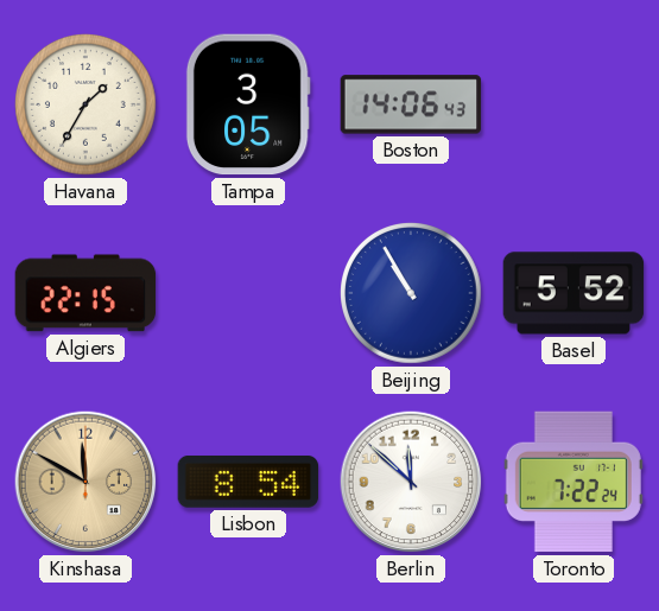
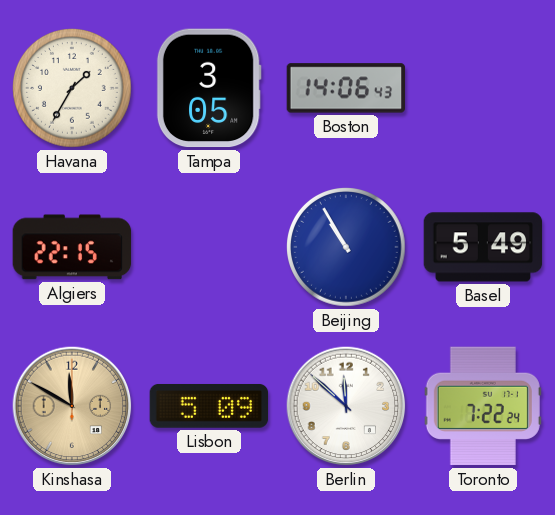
Basel: 5:52 -> 5:49 (483, 247)
Lisbon: 8:54 -> 5:09 (209, 406)
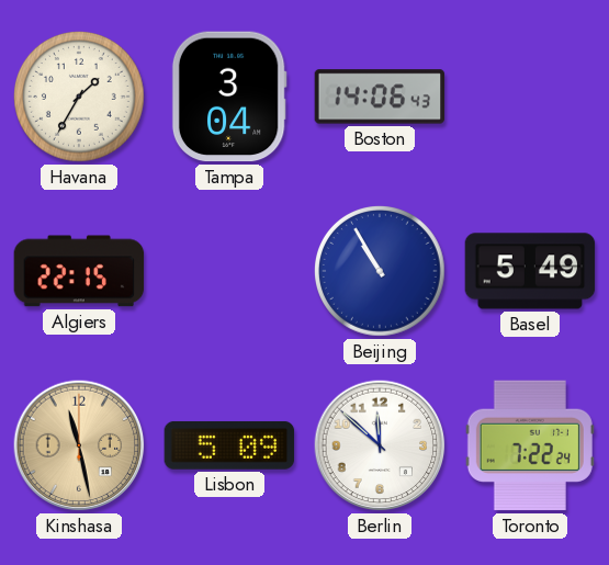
Tampa: 3:05 -> 3:04 (229, 97)
Kinshasa: 11:50 -> 11:28 (79, 445)
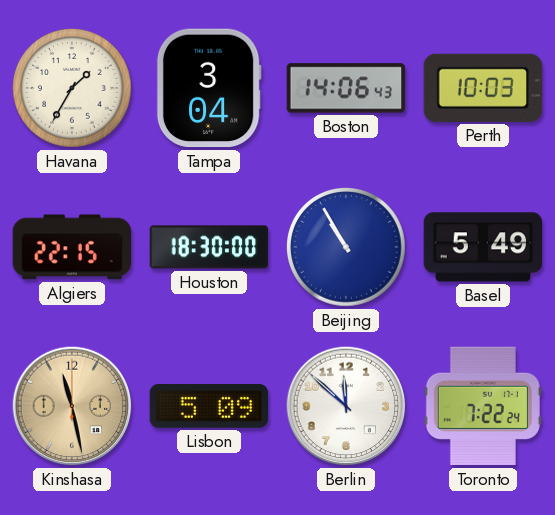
Perth: none -> 10:03 (483, 88)
Houston: none -> 18:30 (209, 247)
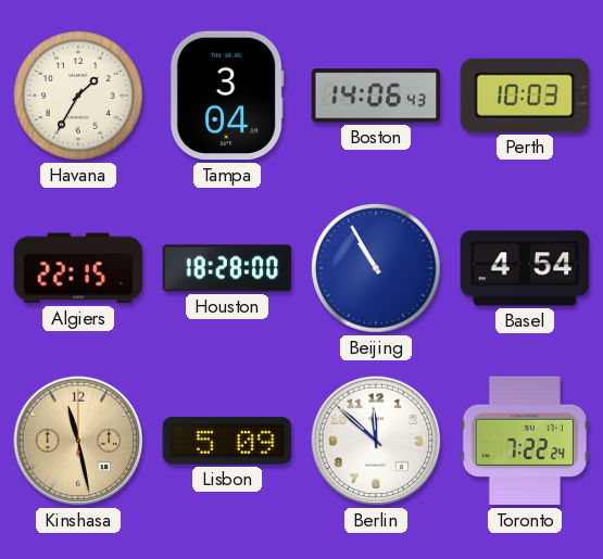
Houston: 18:30 -> 18:28 (227, 268)
Basel: 5:49 -> 4:54 (525, 268)
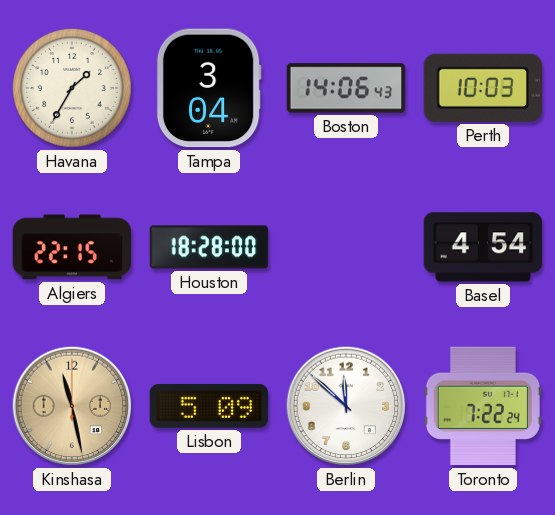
Beijing: 10:55 -> none (377, 269)
